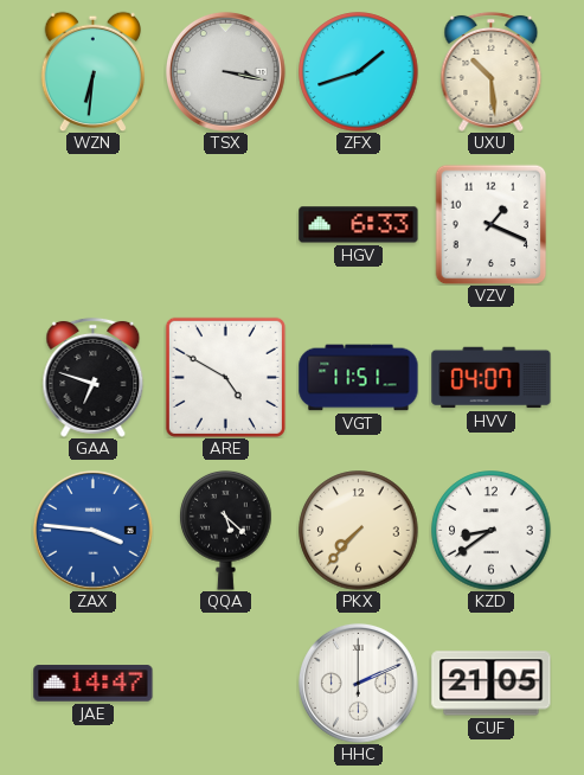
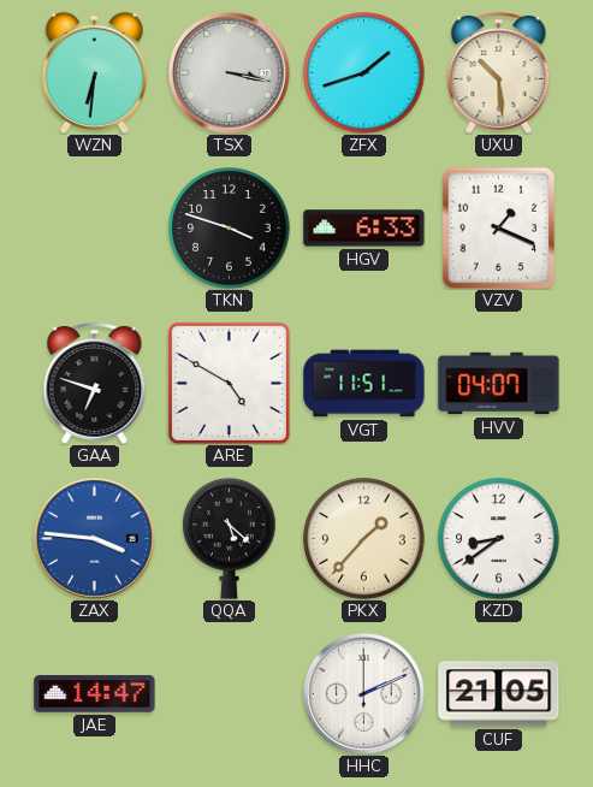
TKN: none -> 3:48 (230, 229)
PKX: 7:37 -> 1:37 (364, 539)
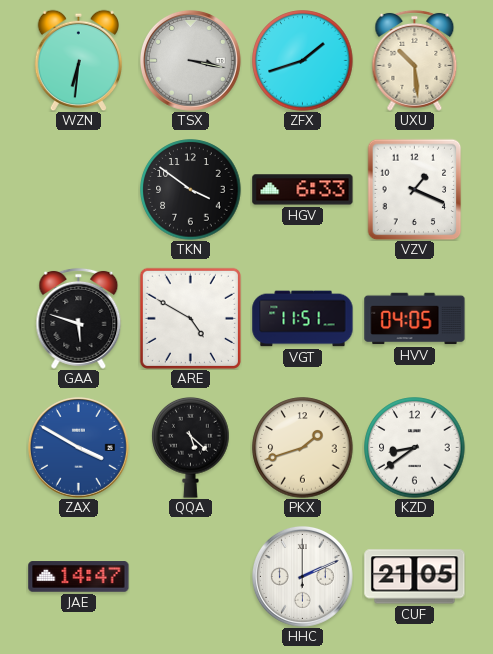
TKN: 3:48 -> 3:51 (191, 190)
GAA: 6:48 -> 5:48 (79, 318)
HVV: 04:07 -> 04:05 (415, 319)
ZAX: 3:46 -> 3:50 (78, 447)
PKX: 1:37 -> 1:42 (303, 448)
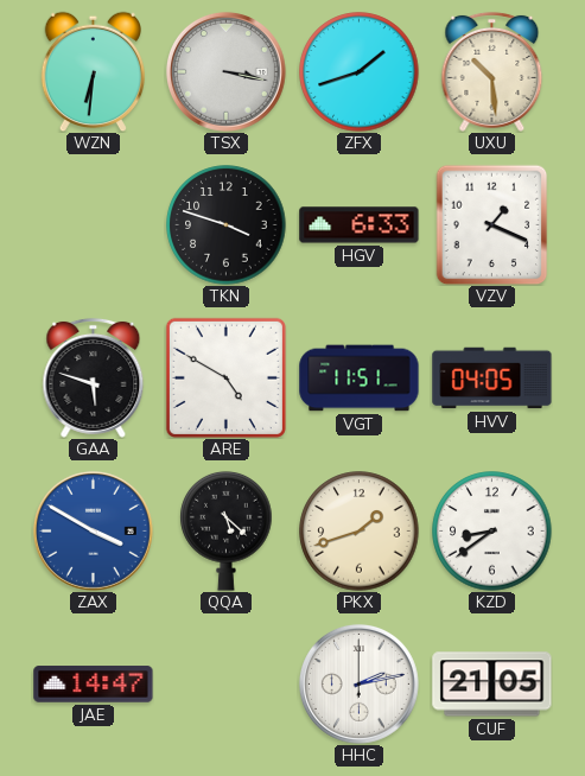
TKN: 3:51 -> 3:48 (227, 225)
HHC: 2:11 -> 2:13 (358, 683)
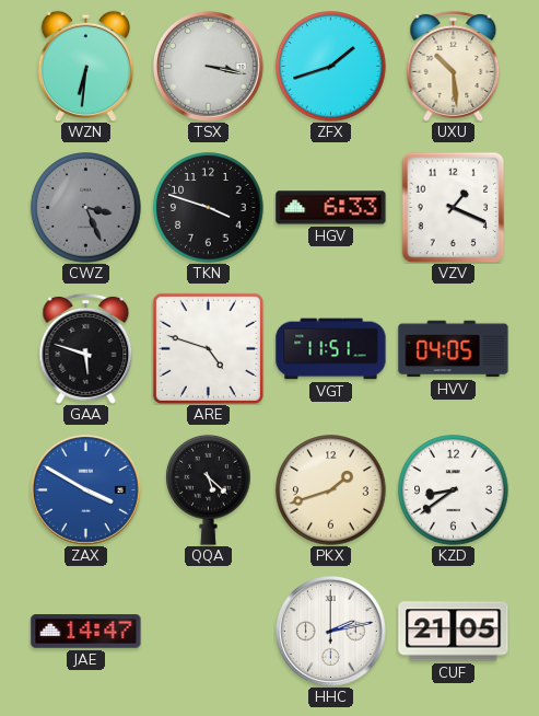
CWZ: none -> 3:26 (86, 208)
ARE: 4:50 -> 4:48 (208, 348)
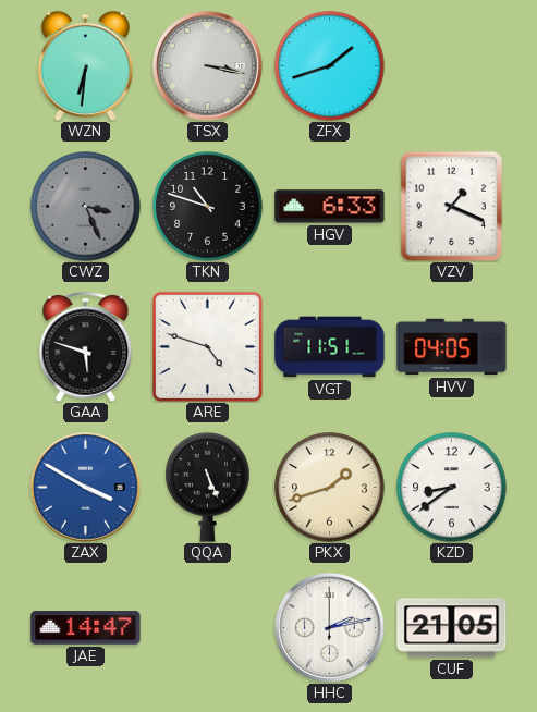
UXU: 10:29 -> none (454, 66)
TKN: 3:48 -> 10:48 (208, 207)
QQA: 5:22 -> 5:26 (208, 487)
